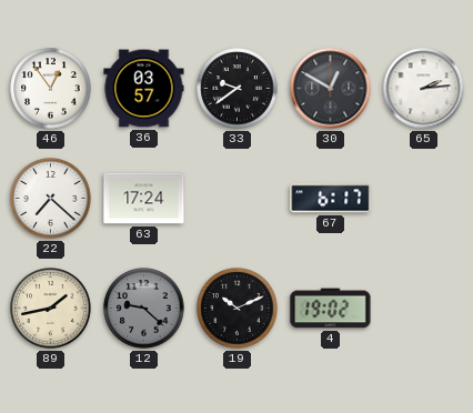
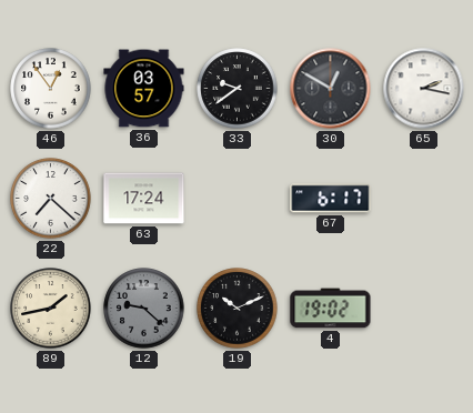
65: 2:14 -> 2:17 (424, 89)
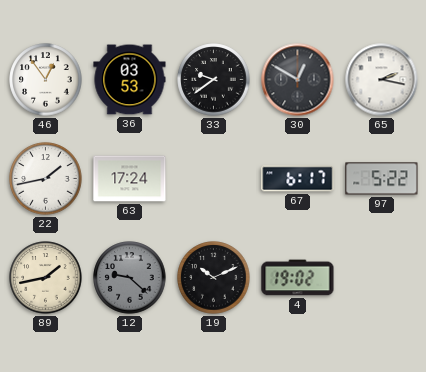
36: 03:57 -> 03:53 (130, 80)
22: 7:22 -> 1:43 (46, 179)
97: none -> 5:22 (382, 179)
